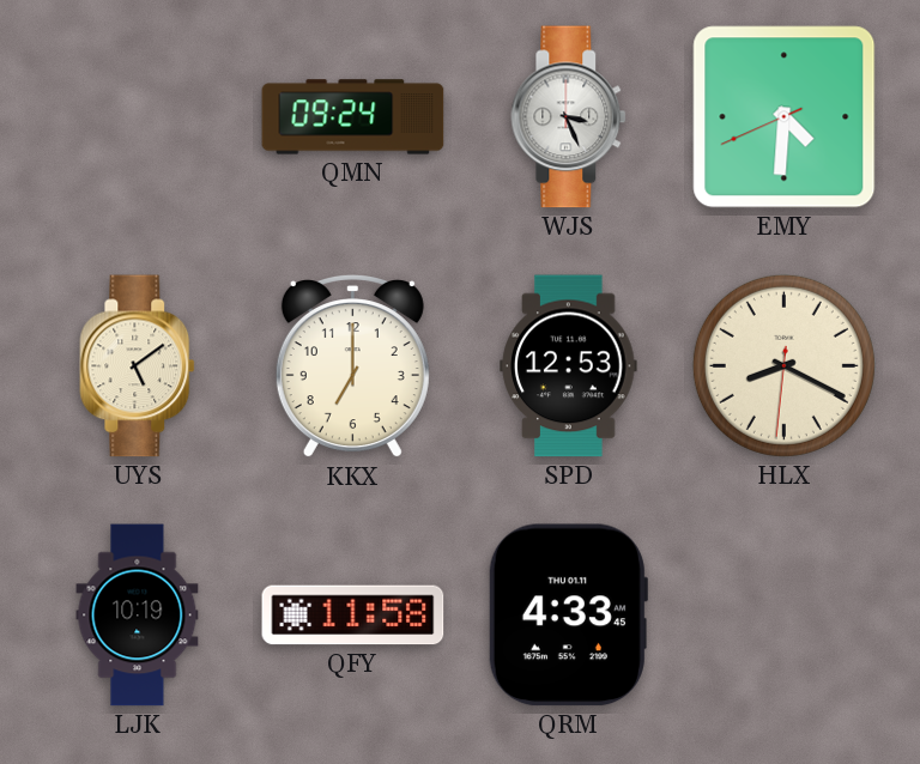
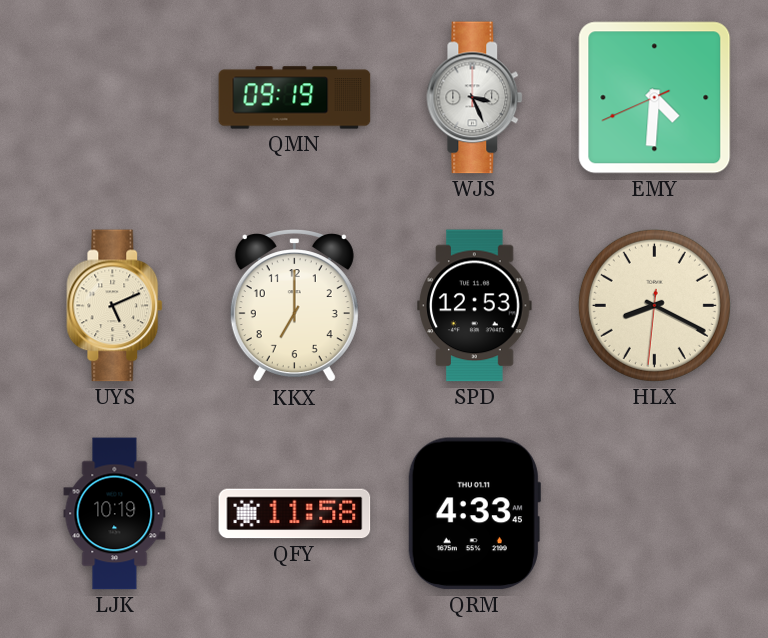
QMN: 09:24 -> 09:19 (295, 98)
UYS: 5:09 -> 5:11 (115, 306)
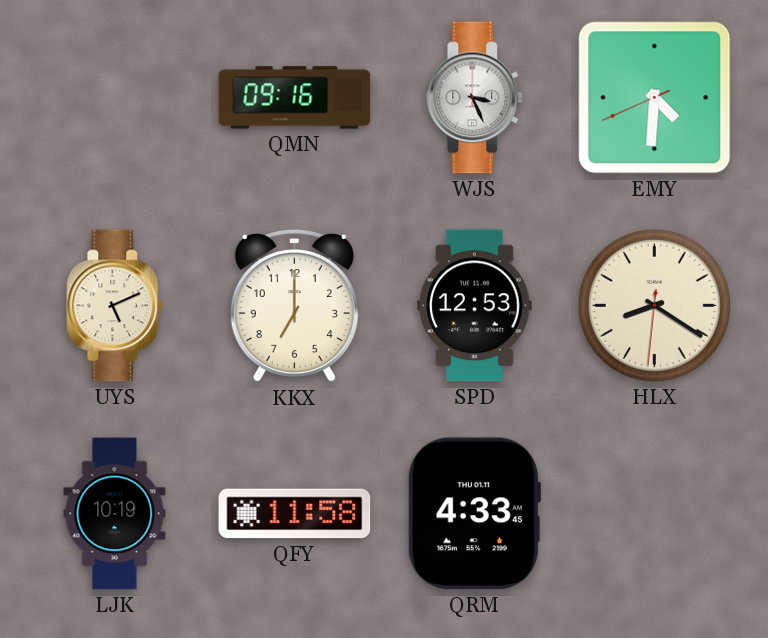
QMN: 09:19 -> 09:16 (295, 98)
HLX: 8:19 -> 8:20 (654, 305)
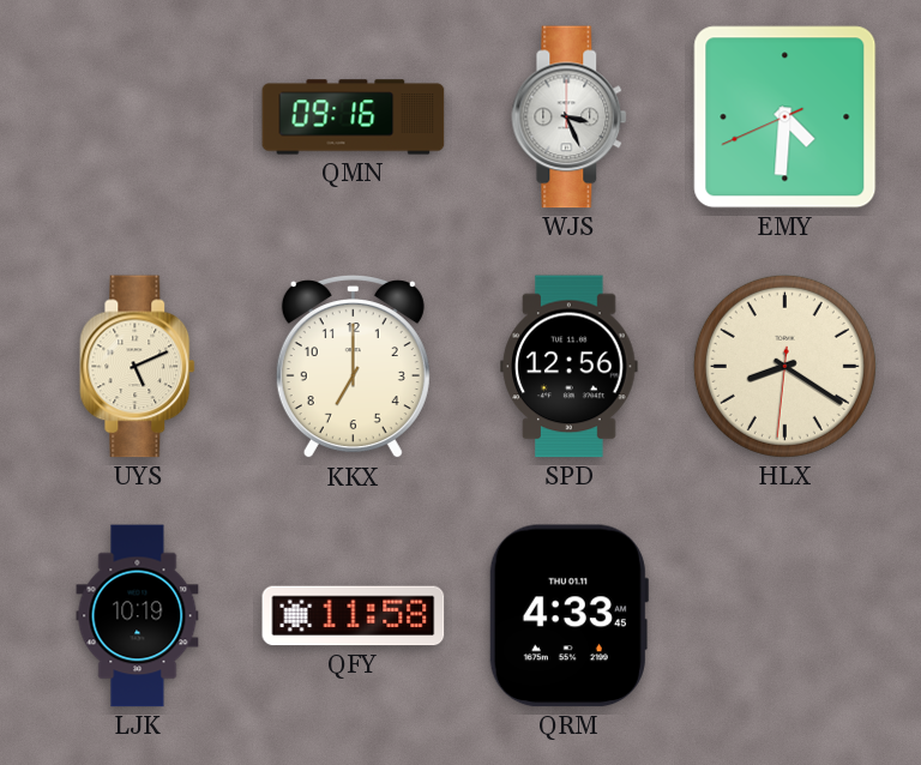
SPD: 12:53 -> 12:56 (570, 367)
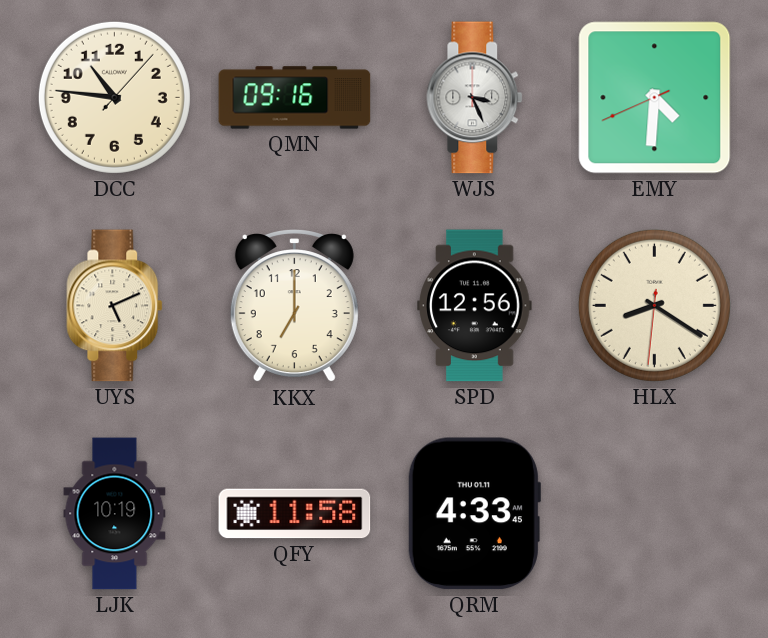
DCC: none -> 10:46 (114, 97)
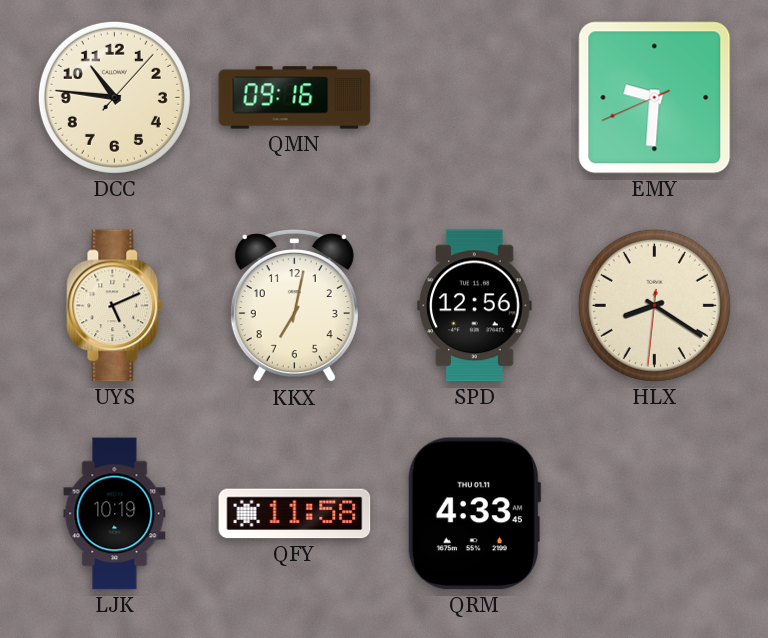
WJS: 3:26 -> none (475, 98)
EMY: 4:30 -> 9:30 (655, 98)
KKX: 7:00 -> 7:02 (294, 307)
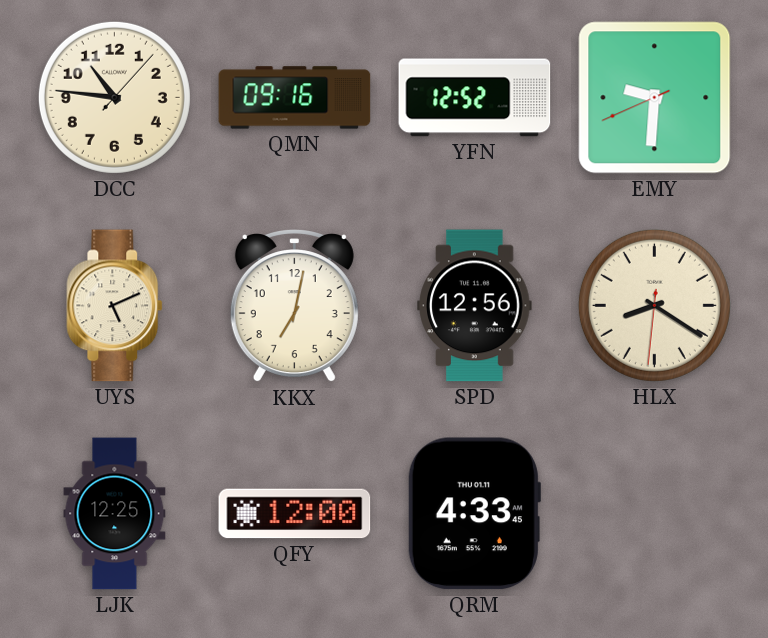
YFN: none -> 12:52 (475, 98)
LJK: 10:19 -> 12:25 (115, 514)
QFY: 11:58 -> 12:00 (295, 514)
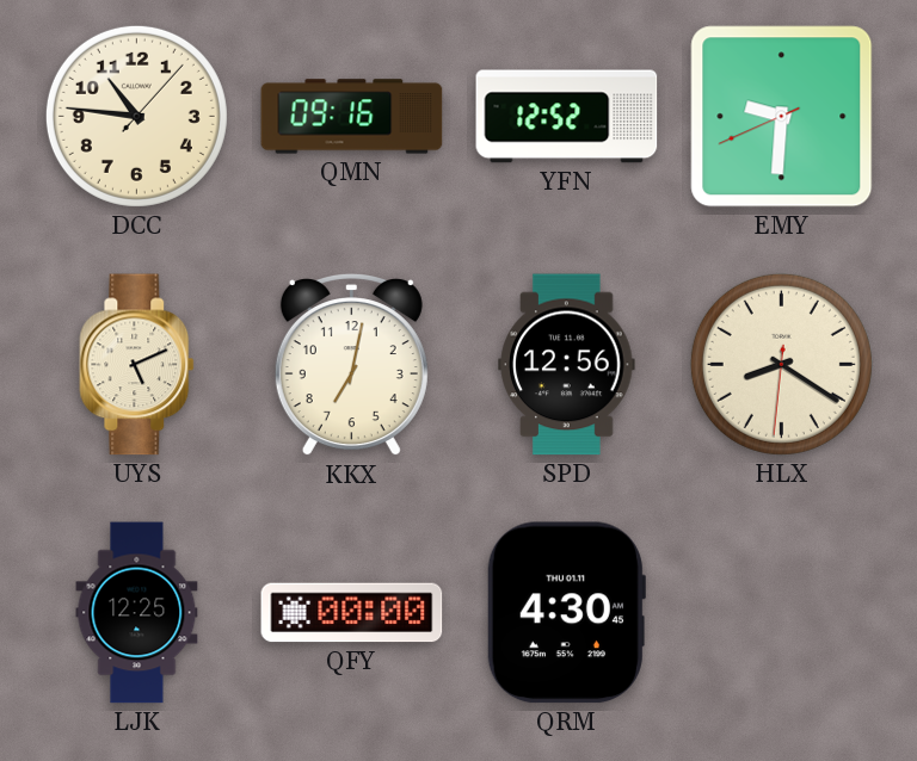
QFY: 12:00 -> 00:00 (352, 613)
QRM: 4:33 -> 4:30 (566, 613)
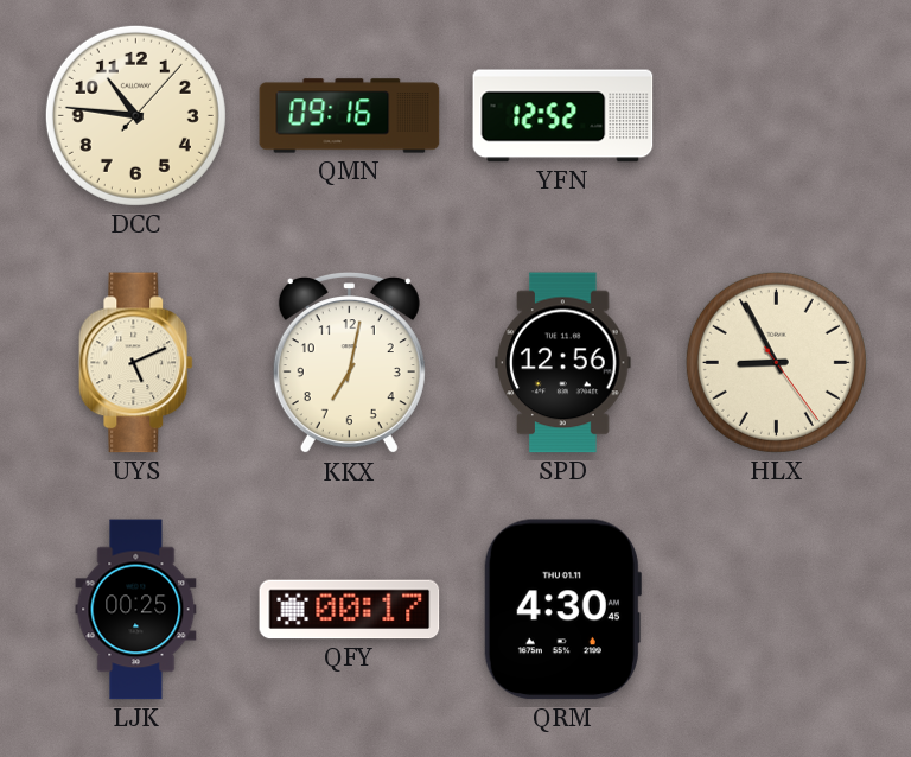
EMY: 9:30 -> none (782, 117)
HLX: 8:20 -> 8:55 (776, 362)
LJK: 12:25 -> 00:25 (136, 610)
QFY: 00:00 -> 00:17 (350, 610)
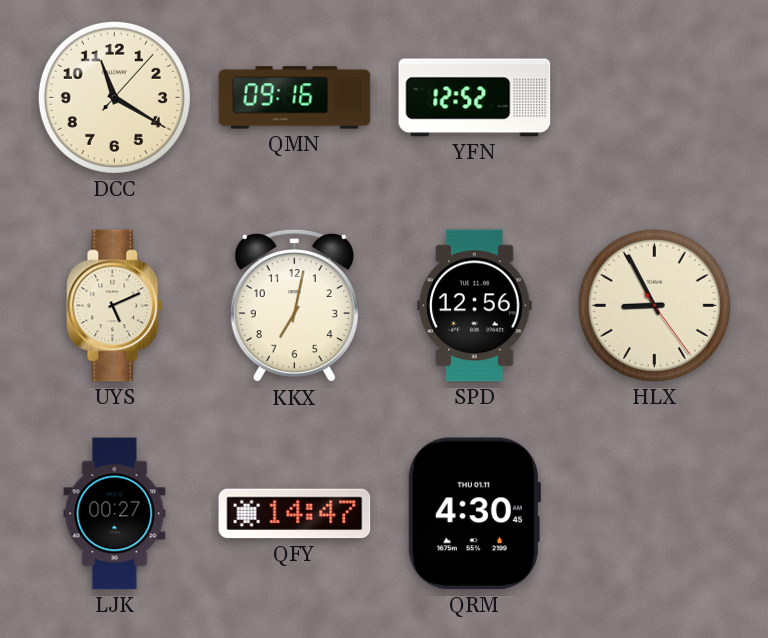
DCC: 10:46 -> 11:20 (114, 97)
LJK: 00:25 -> 00:27 (115, 514)
QFY: 00:17 -> 14:47 (295, 514)
